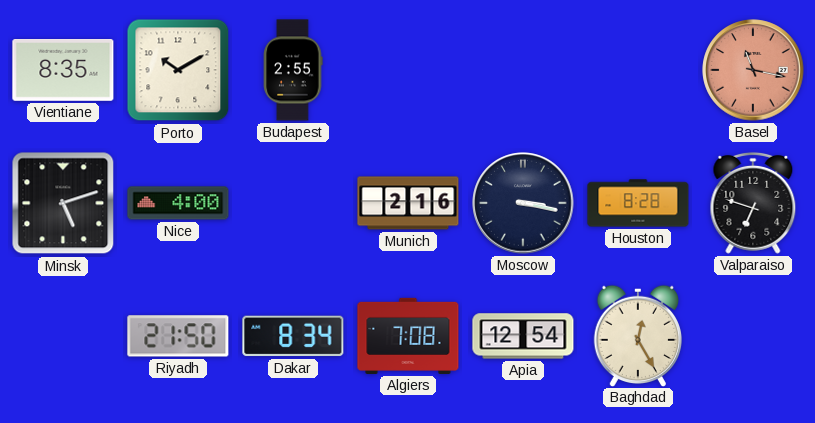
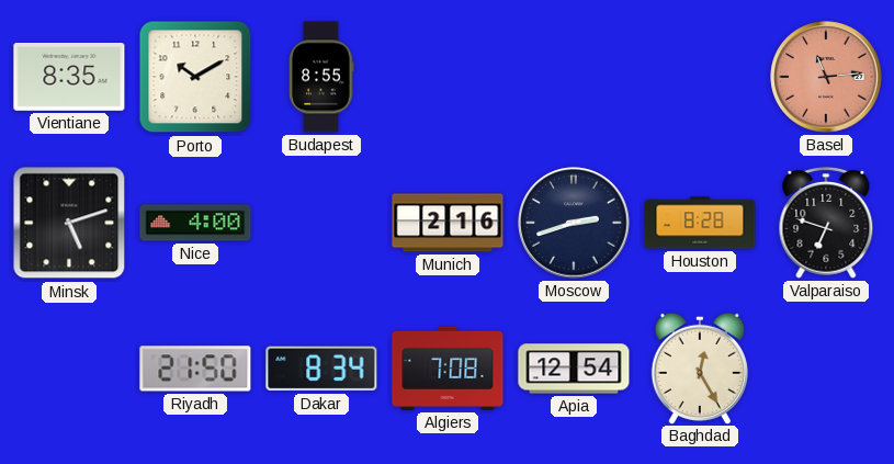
Budapest: 2:55 -> 8:55 (321, 77)
Basel: 11:17 -> 11:14 (826, 77)
Moscow: 3:17 -> 2:42 (574, 223)
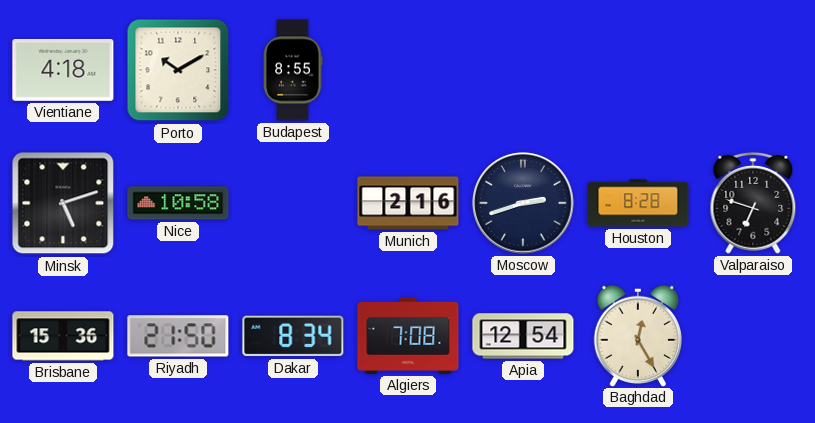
Vientiane: 8:35 -> 4:18 (63, 71)
Basel: 11:14 -> none (826, 77)
Nice: 4:00 -> 10:58 (178, 203)
Brisbane: none -> 15:36 (63, 336)
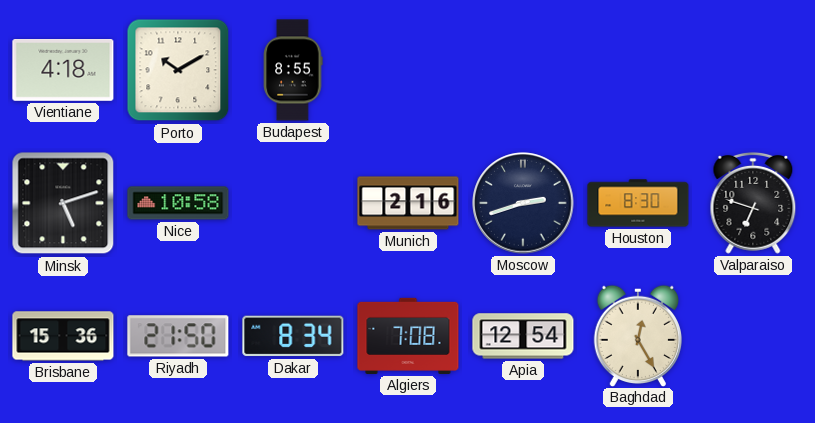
Houston: 8:28 -> 8:30 (638, 203)
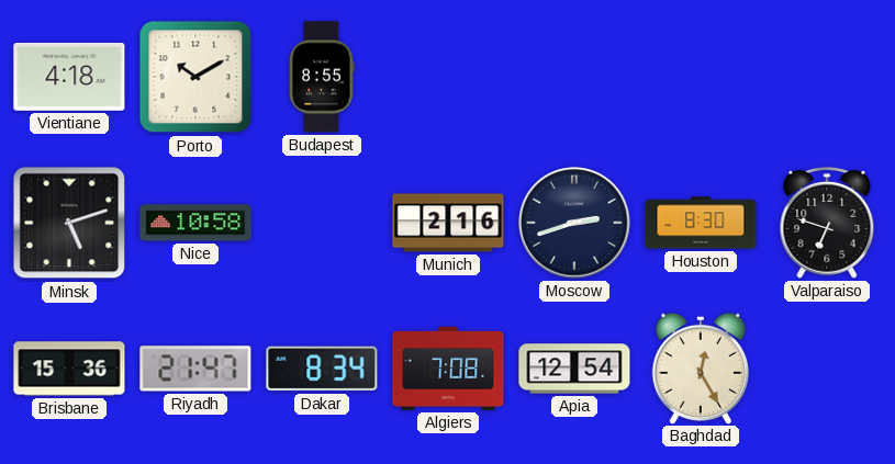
Riyadh: 21:50 -> 21:47 (195, 369)
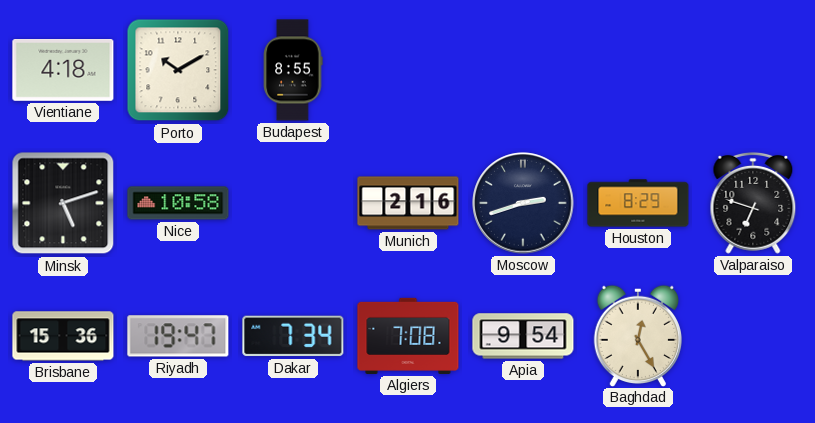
Houston: 8:30 -> 8:29 (638, 203)
Riyadh: 21:47 -> 19:47 (178, 336)
Dakar: 8:34 -> 7:34 (293, 336)
Apia: 12:54 -> 9:54 (523, 336)
